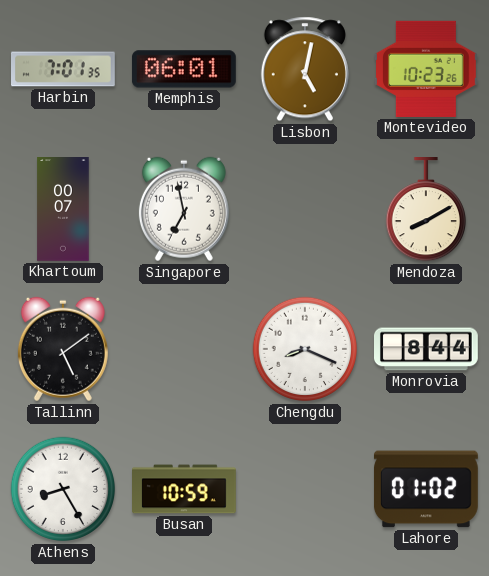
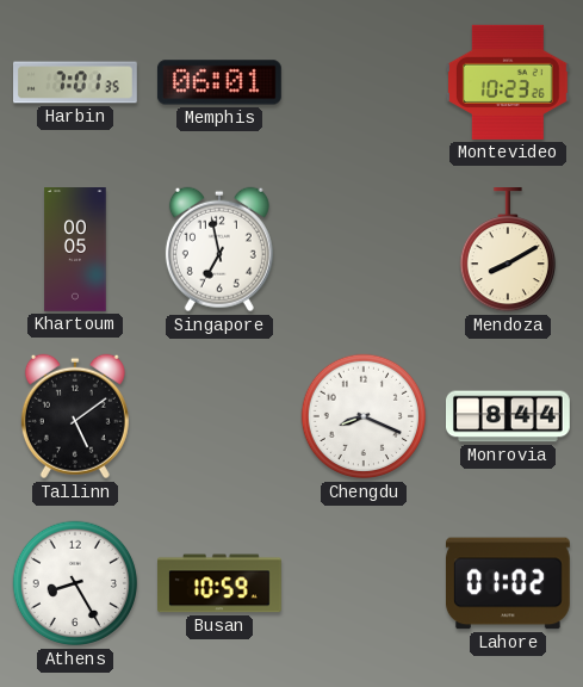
Lisbon: 5:02 -> none (305, 69)
Khartoum: 00:07 -> 00:05 (75, 250)
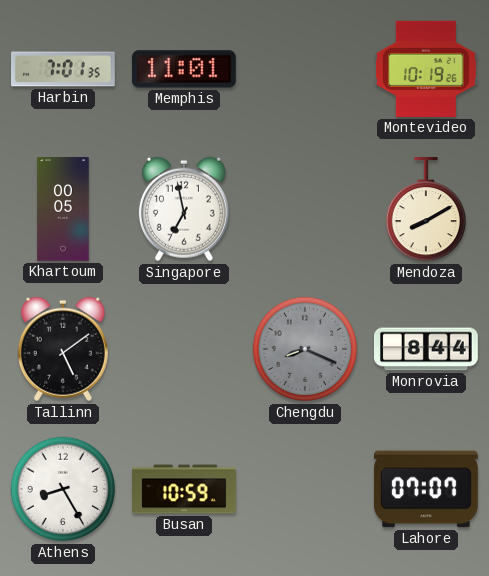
Memphis: 06:01 -> 11:01 (184, 69)
Montevideo: 10:23 -> 10:19 (426, 69)
Chengdu dial: white -> grey (305, 349)
Lahore: 01:02 -> 07:07 (426, 489)
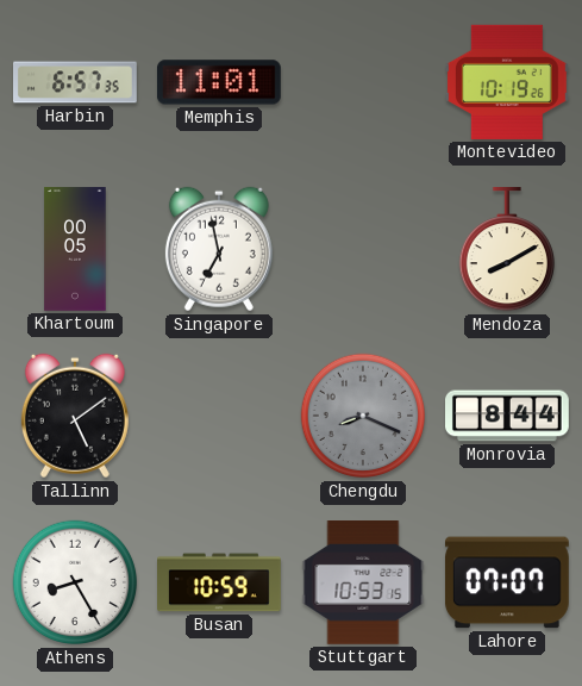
Harbin: 7:01 -> 6:57 (76, 82)
Stuttgart: none -> 10:53 (363, 584)
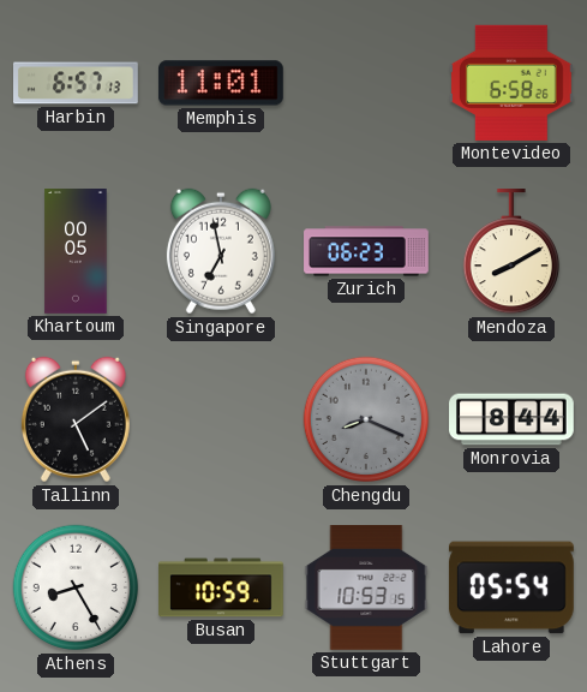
Harbin: 6:57:35 -> 6:57:13 (77, 83)
Montevideo: 10:19 -> 6:58 (511, 83)
Zurich: none -> 06:23 (366, 251)
Lahore: 07:07 -> 05:54 (511, 587)
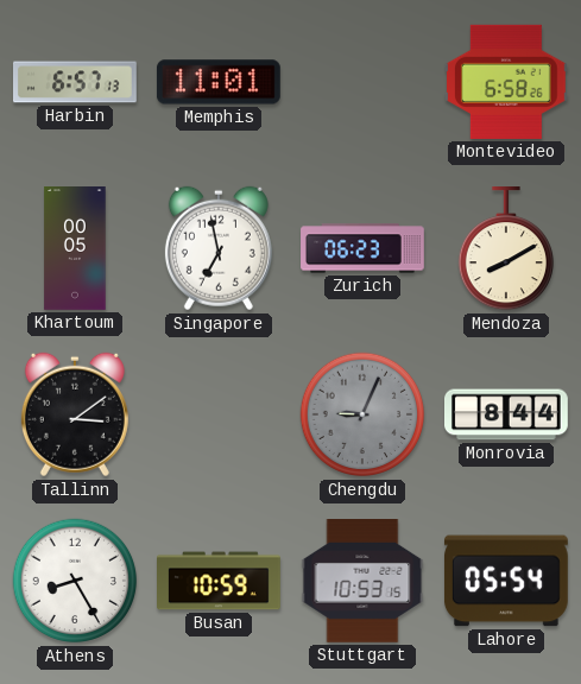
Tallinn: 5:09 -> 3:09 (75, 414)
Chengdu: 8:19 -> 9:04 (362, 414)
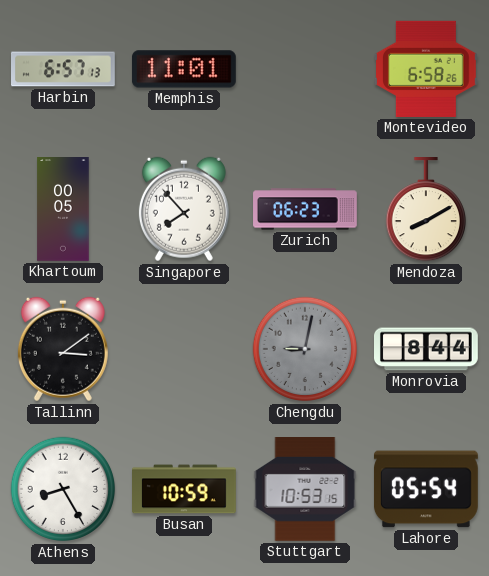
Singapore: 6:58 -> 7:53 (184, 209)
Chengdu: 9:04 -> 9:02 (305, 349)
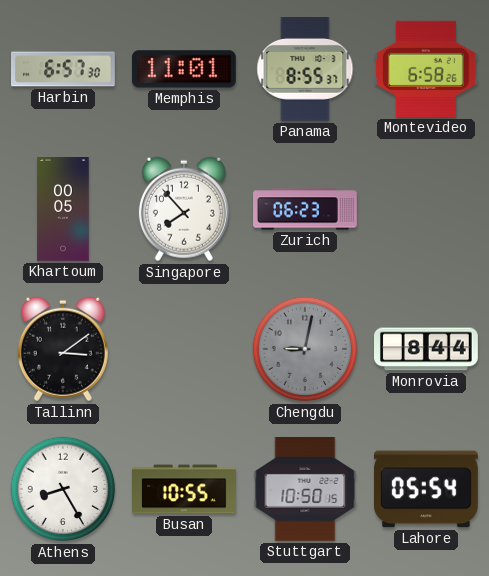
Harbin: 6:57:13 -> 6:57:30 (64, 69)
Panama: none -> 8:55 (305, 70)
Mendoza: 8:10 -> none (425, 210)
Busan: 10:59 -> 10:55 (185, 489)
Stuttgart: 10:53 -> 10:50 (305, 490)
